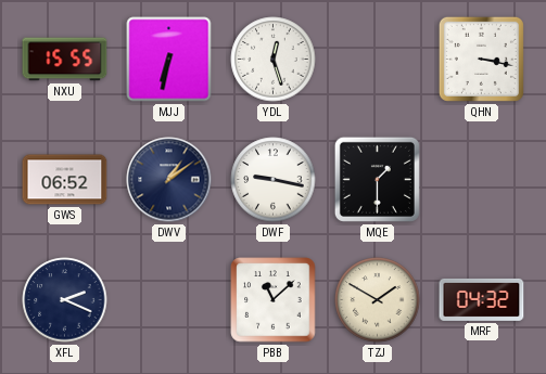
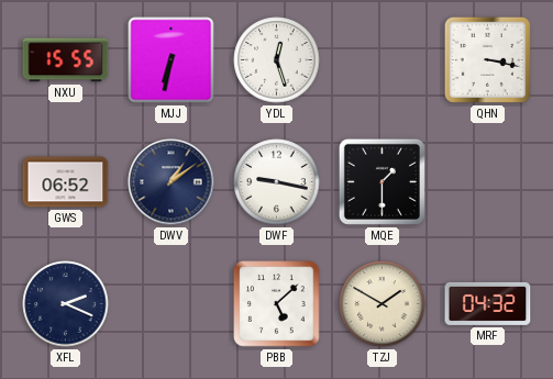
PBB: 11:08 -> 5:08 (277, 304)
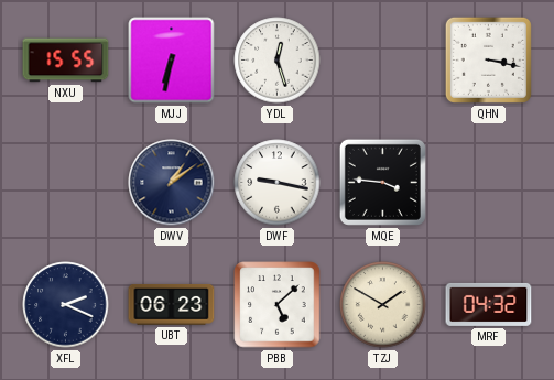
GWS: 06:52 -> none (66, 182)
MQE: 1:30 -> 3:46 (382, 182)
UBT: none -> 06:23 (172, 304)
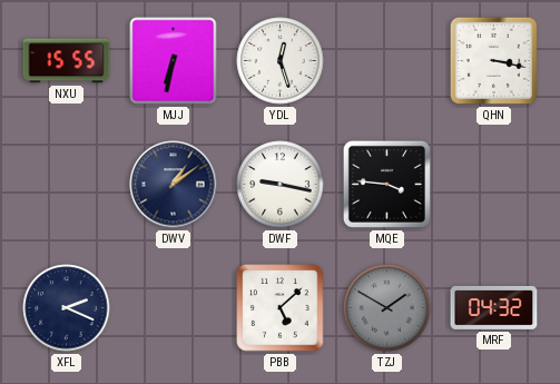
UBT: 06:23 -> none (172, 304)
TZJ dial: cream -> grey (387, 308)
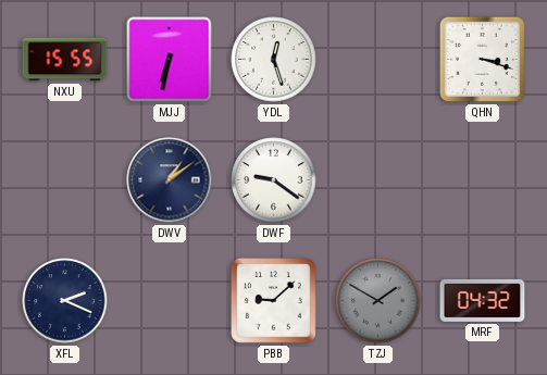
QHN: 3:17 -> 3:18 (482, 59)
DWF: 9:17 -> 9:21 (274, 180)
MQE: 3:46 -> none (386, 184)
PBB: 5:08 -> 9:08 (274, 301)
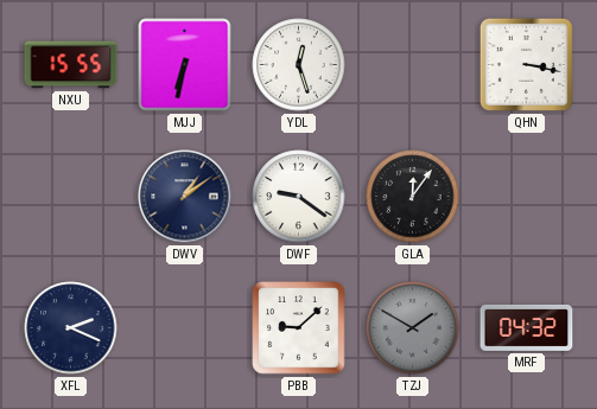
QHN: 3:18 -> 3:17 (526, 64)
GLA: none -> 12:06 (413, 197)
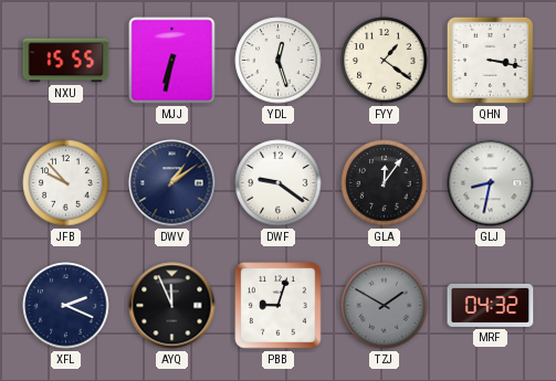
FYY: none -> 1:21 (385, 61)
JFB: none -> 9:53 (66, 183)
GLJ: none -> 8:32 (491, 183)
AYQ: none -> 11:56 (172, 306)
PBB: 9:08 -> 9:03 (279, 306)
